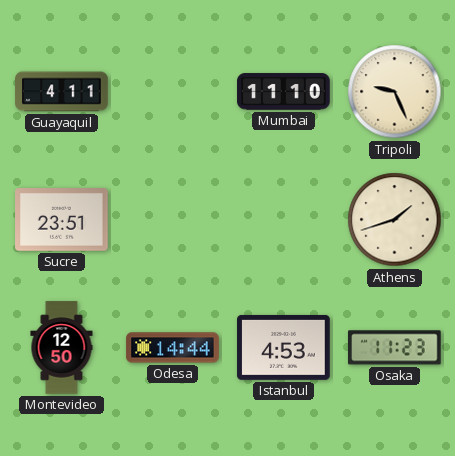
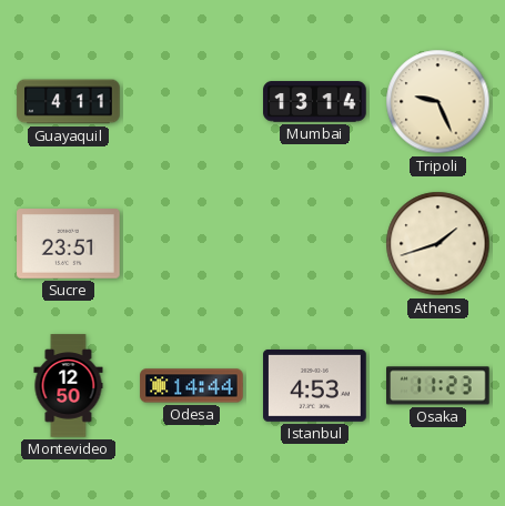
Mumbai: 11:10 -> 13:14 (315, 102)
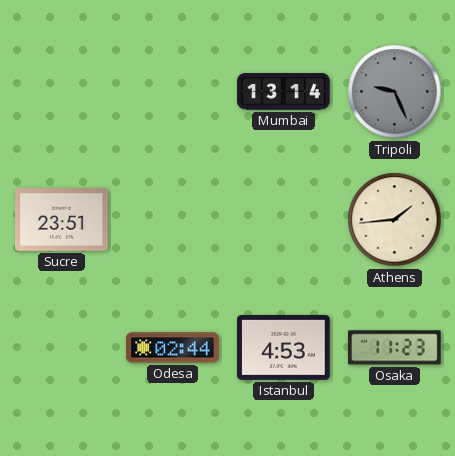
Guayaquil: 4:11 -> none (69, 102)
Tripoli dial: cream -> grey (395, 92)
Athens: 1:42 -> 1:44 (395, 220)
Montevideo: 12:50 -> none (69, 386)
Odesa: 14:44 -> 02:44 (173, 348)
